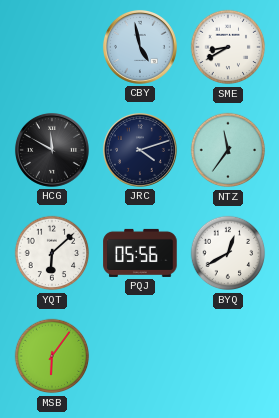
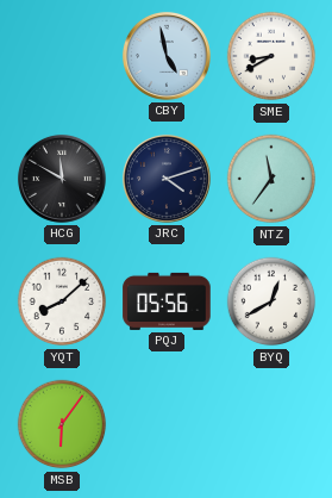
YQT: 6:08 -> 8:08 (62, 301)
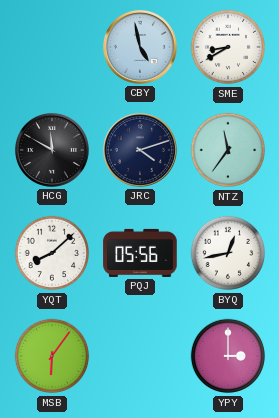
BYQ: 12:40 -> 12:43 (228, 253)
YPY: none -> 3:00 (228, 356)
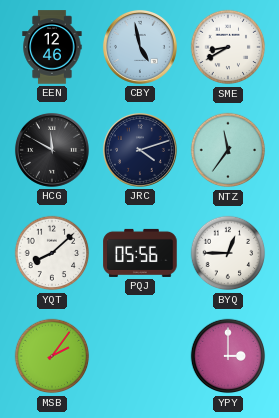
EEN: none -> 12:46 (52, 47)
BYQ: 12:43 -> 12:45 (228, 253)
MSB: 6:06 -> 2:06 (52, 356)
